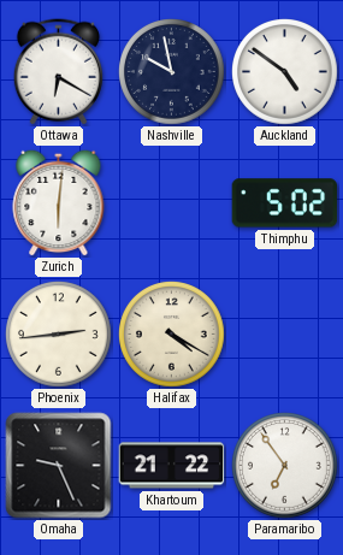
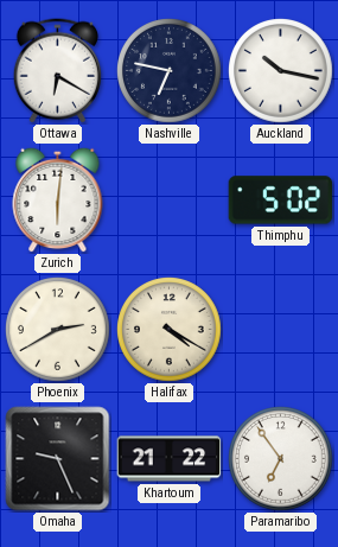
Nashville: 9:58 -> 6:47 (170, 71)
Auckland: 4:51 -> 10:17 (281, 71)
Phoenix: 2:44 -> 2:40 (58, 330)
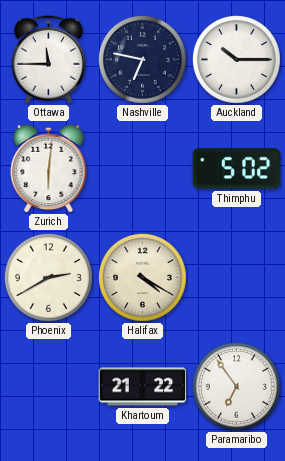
Ottawa: 6:20 -> 11:45 (48, 60)
Auckland: 10:17 -> 10:15 (237, 60)
Omaha: 9:26 -> none (58, 459)
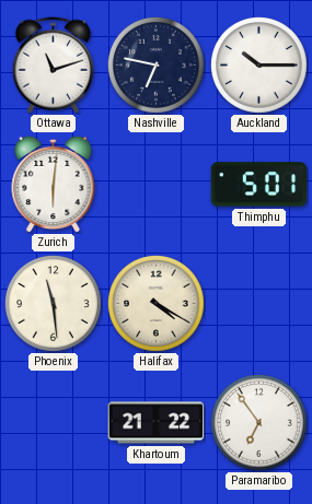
Ottawa: 11:45 -> 11:12 (53, 66)
Thimphu: 5:02 -> 5:01 (259, 185)
Phoenix: 2:40 -> 11:29 (54, 304)
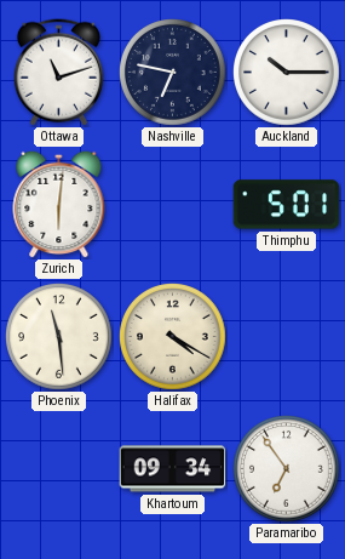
Khartoum: 21:22 -> 09:34 (173, 469)
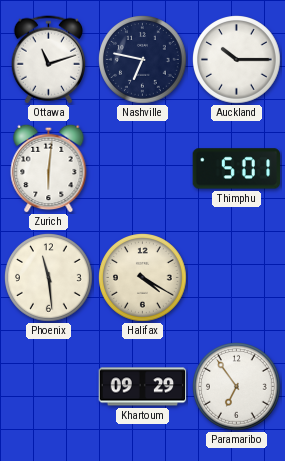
Khartoum: 09:34 -> 09:29 (143, 387)
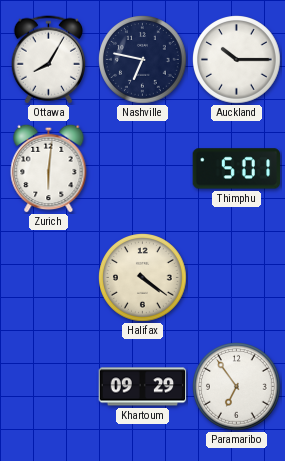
Ottawa: 11:12 -> 8:05 (48, 60)
Phoenix: 11:29 -> none (49, 278)
Halifax: 4:20 -> 4:21 (143, 278)
